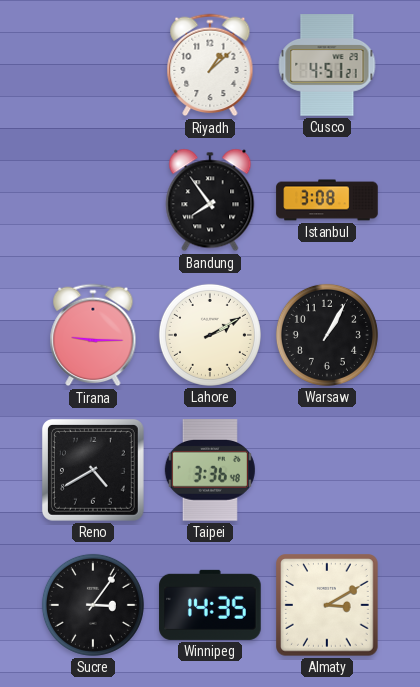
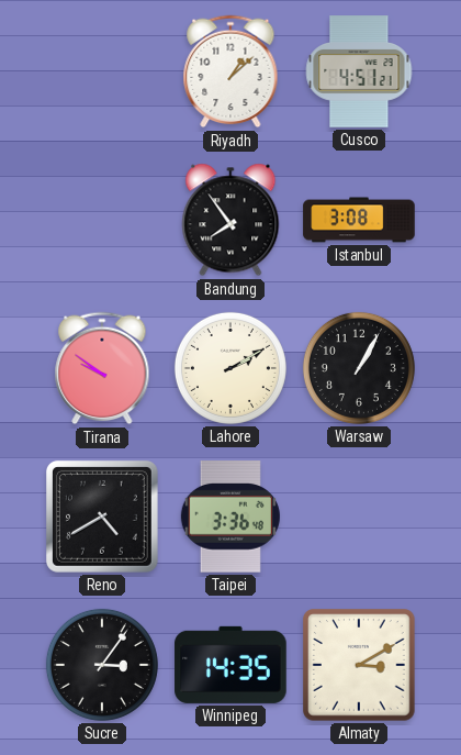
Tirana: 9:15 -> 9:51 (102, 368)
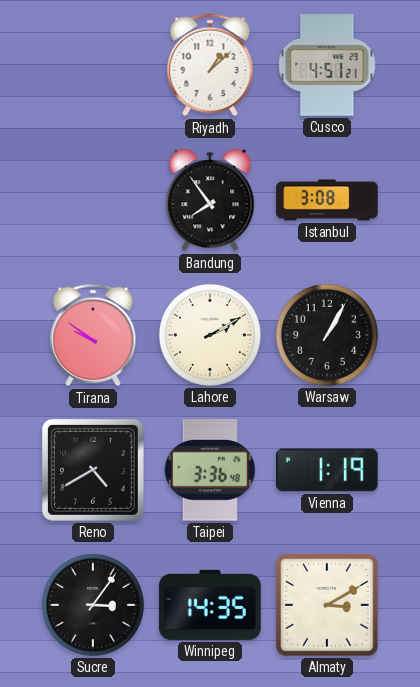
Vienna: none -> 1:19 (327, 470)
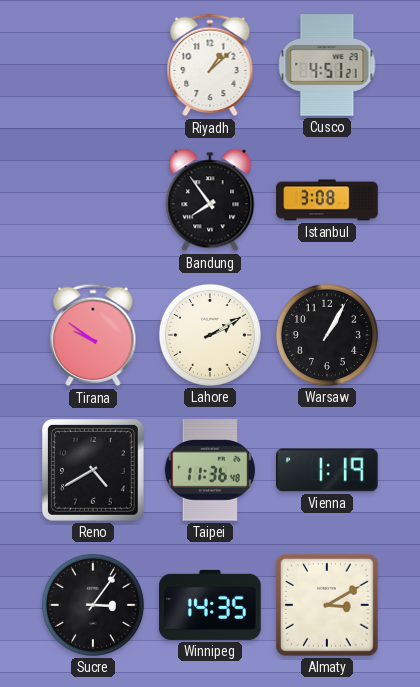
Taipei: 3:36 -> 11:36 (210, 470)
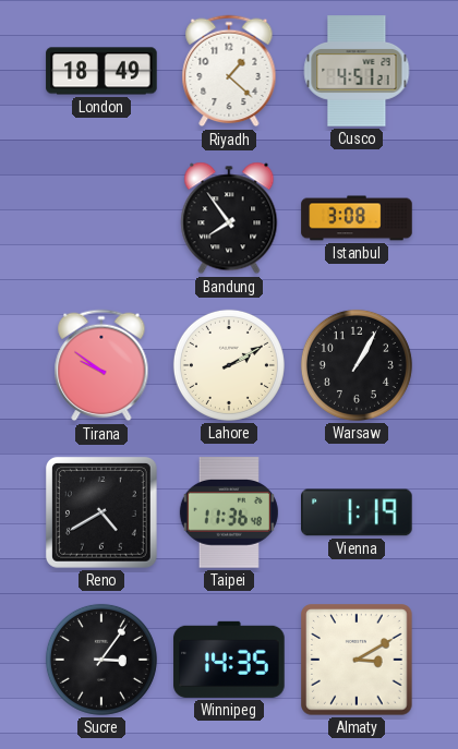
London: none -> 18:49 (101, 71)
Riyadh: 1:08 -> 1:22 (229, 71)
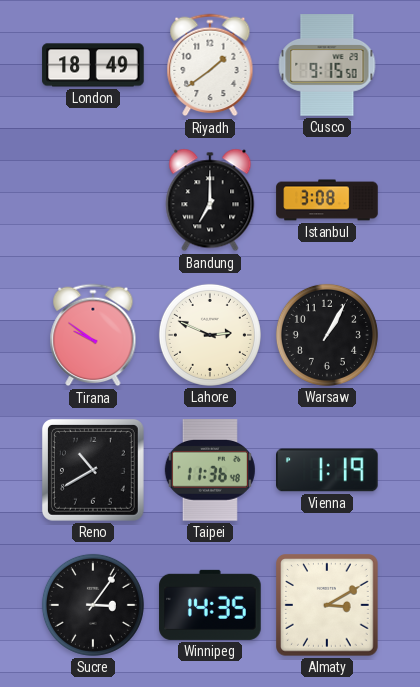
Riyadh: 1:22 -> 1:39 (210, 65)
Cusco: 4:51 -> 9:15 (327, 65)
Bandung: 7:54 -> 7:00 (210, 200)
Lahore: 2:10 -> 2:49 (210, 335)
Reno: 4:40 -> 10:40 (93, 470)
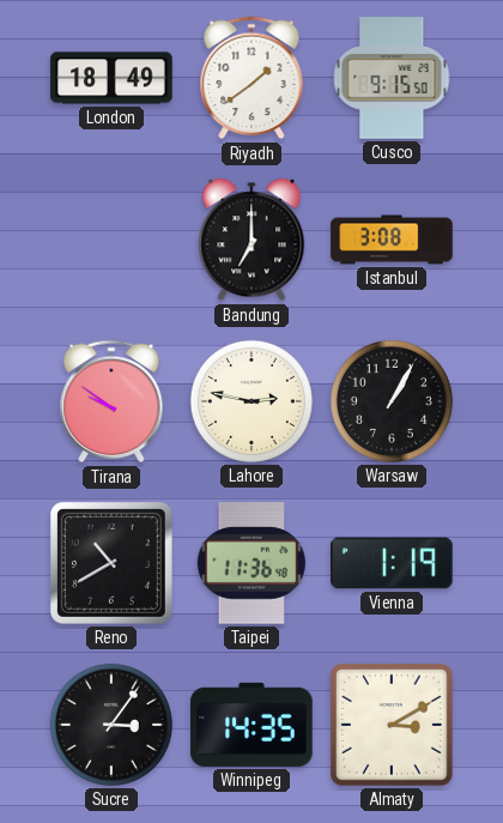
Lahore: 2:49 -> 2:47 (251, 401)
